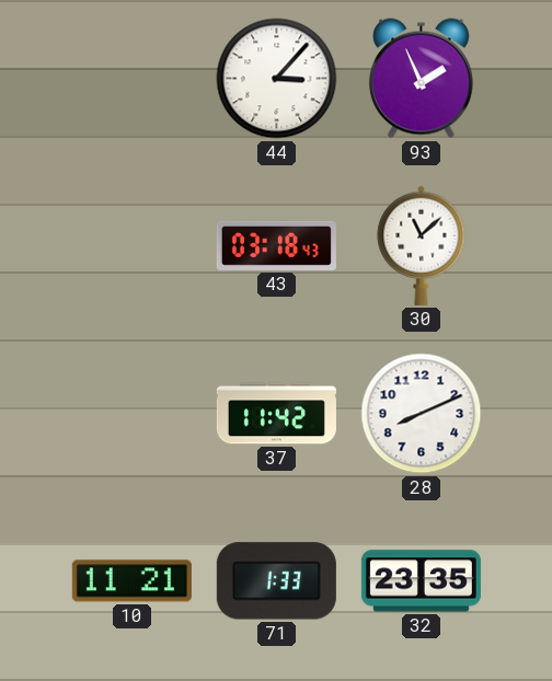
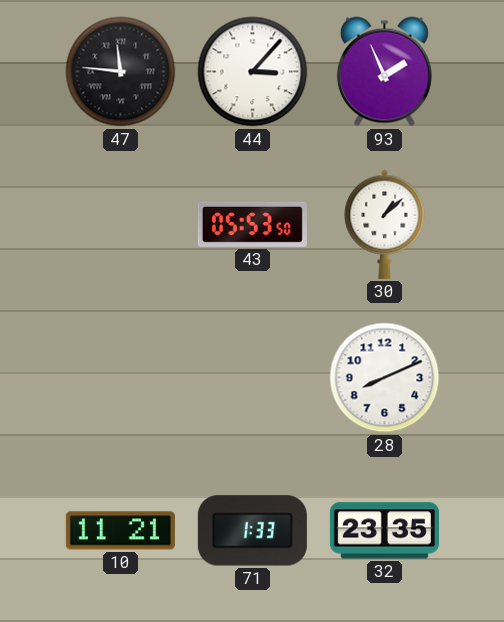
47: none -> 11:46 (121, 72)
43: 03:18 -> 05:53 (252, 224)
30: 11:08 -> 1:08 (385, 224)
37: 11:42 -> none (276, 414)
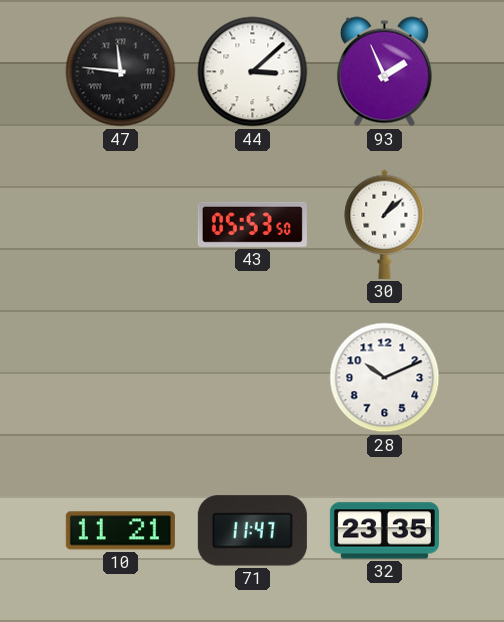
44: 3:07 -> 3:08 (253, 72)
28: 8:11 -> 10:11 (385, 378)
71: 1:33 -> 11:47 (252, 531)
